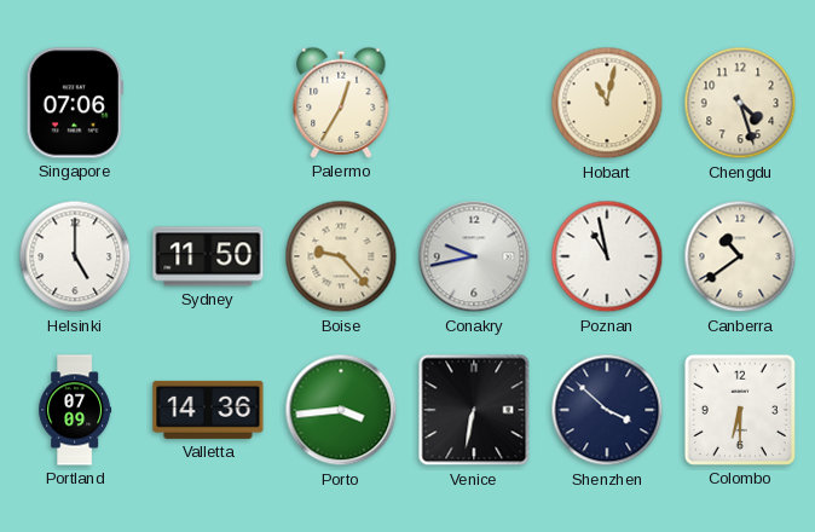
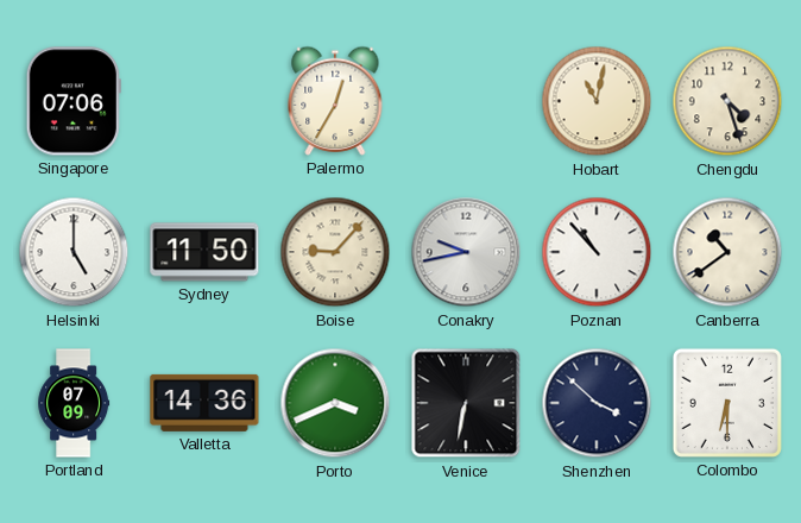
Boise: 9:23 -> 9:07 (335, 252)
Poznan: 10:58 -> 10:53 (597, 252)
Porto: 3:44 -> 3:41 (335, 403)
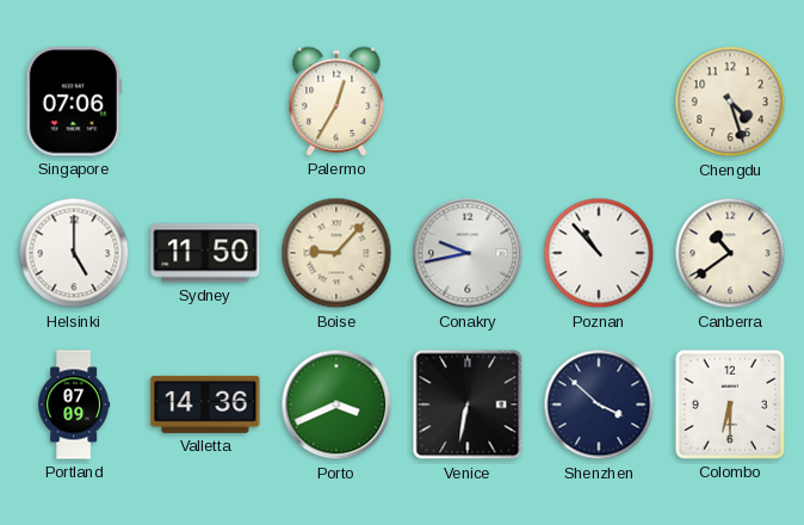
Hobart: 11:02 -> none (597, 101)
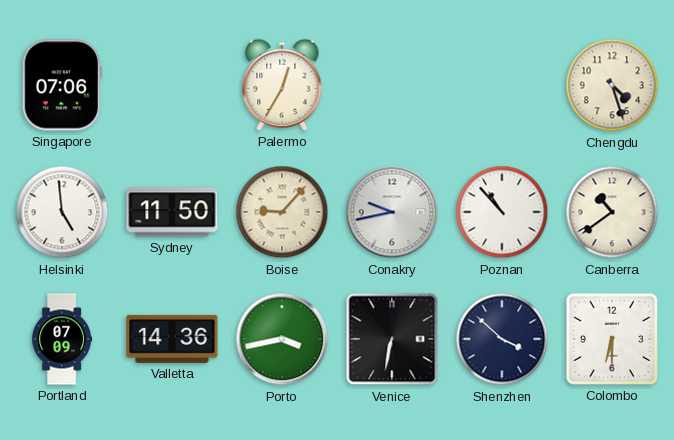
Helsinki: 5:00 -> 4:59 (62, 212)
Porto: 3:41 -> 3:43 (282, 339)
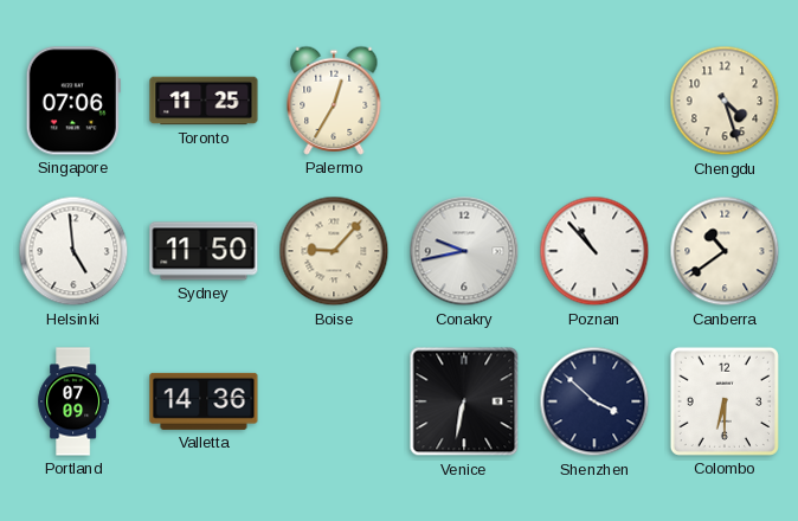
Toronto: none -> 11:25 (204, 101)
Porto: 3:43 -> none (282, 339)
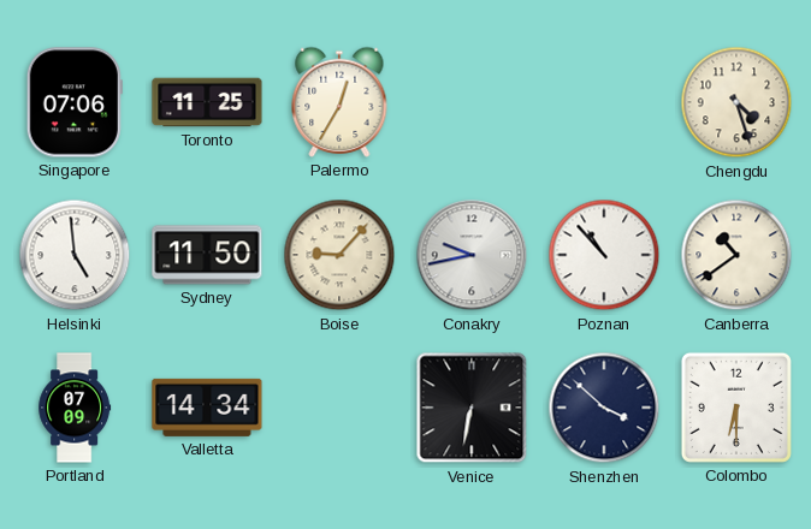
Valletta: 14:36 -> 14:34 (207, 408)
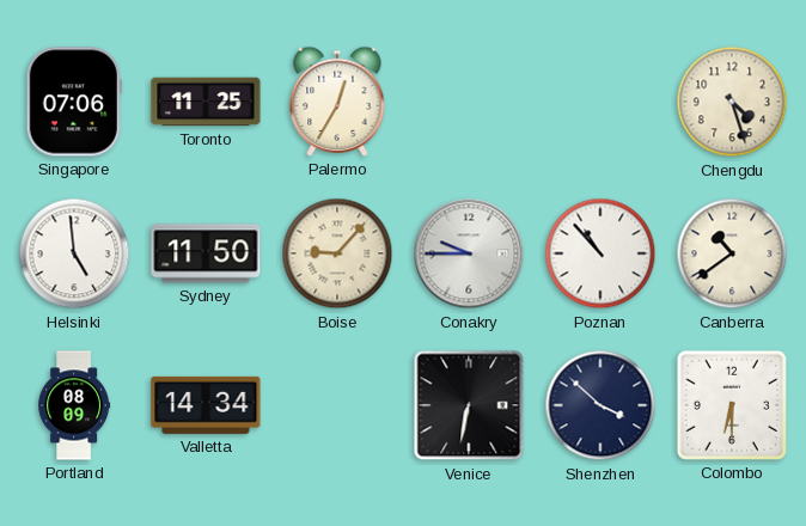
Conakry: 9:43 -> 9:45 (469, 253)
Portland: 07:09 -> 08:09 (74, 405)
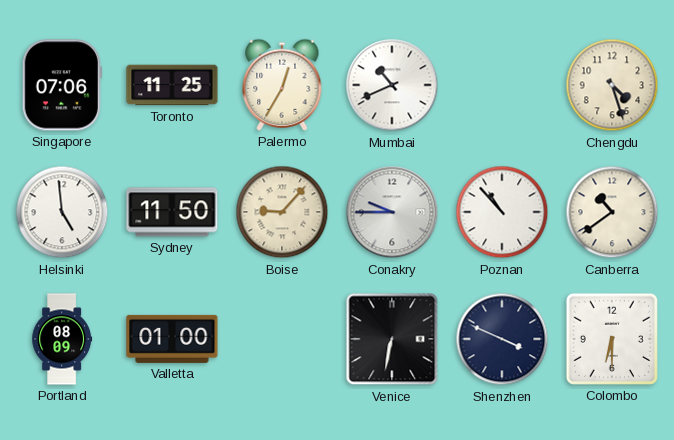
Mumbai: none -> 10:41 (392, 85)
Valletta: 14:34 -> 01:00 (172, 339)
Shenzhen: 3:52 -> 3:49 (502, 339)
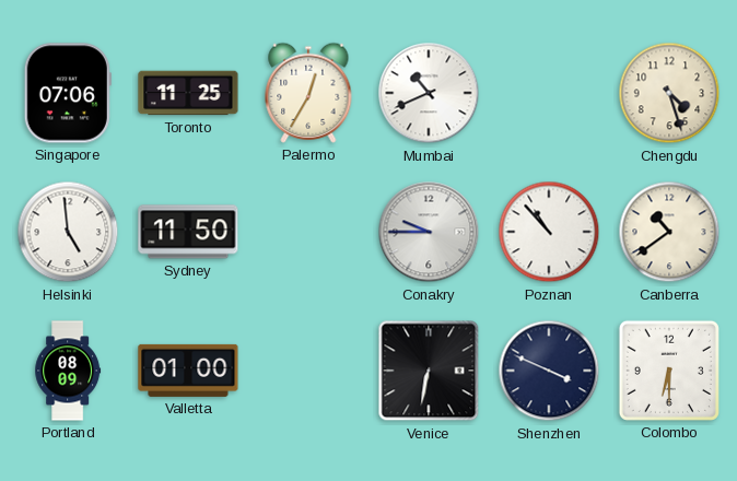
Boise: 9:07 -> none (282, 212)
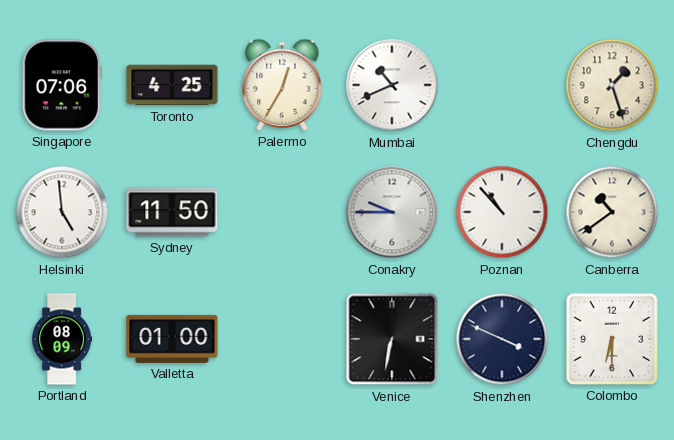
Toronto: 11:25 -> 4:25 (172, 85)
Chengdu: 4:27 -> 1:27 (612, 85)
